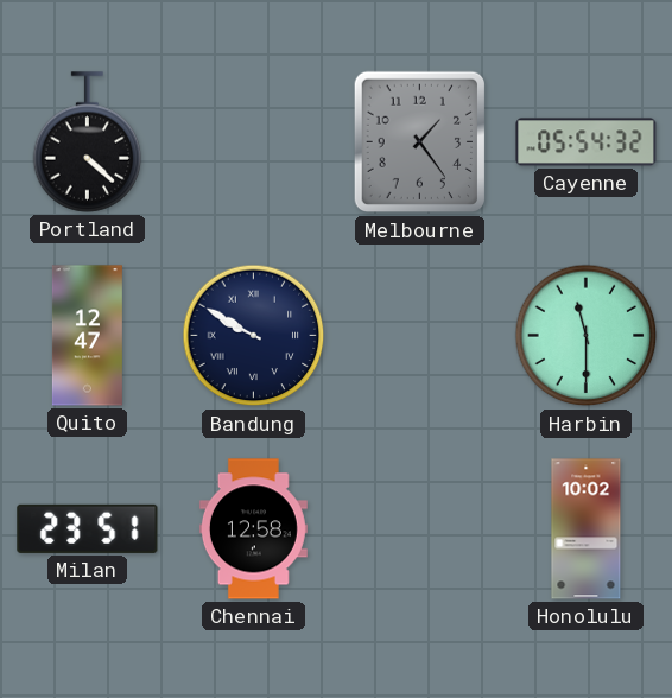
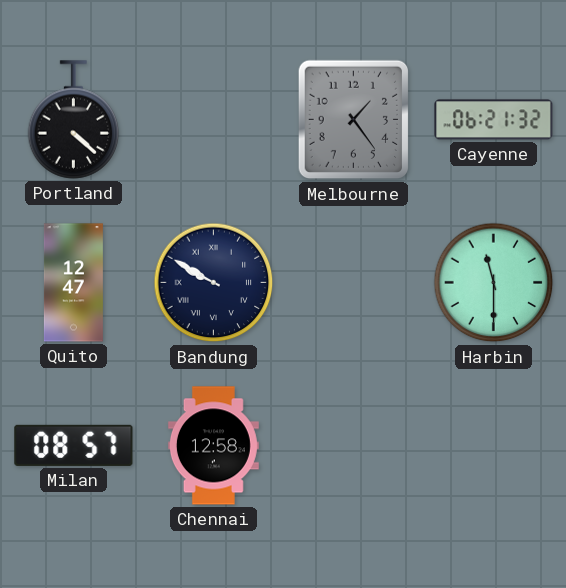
Cayenne: 05:54 -> 06:21 (494, 120)
Milan: 23:51 -> 08:57 (74, 445)
Honolulu: 10:02 -> none (587, 529)
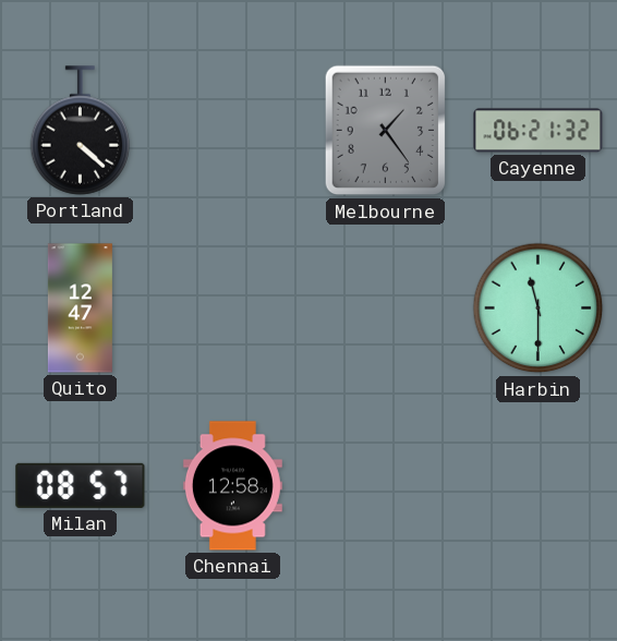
Bandung: 9:50 -> none (214, 283)
